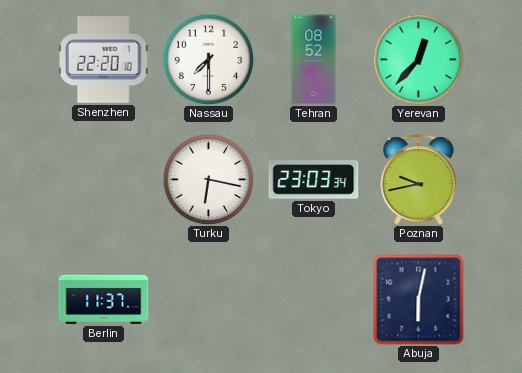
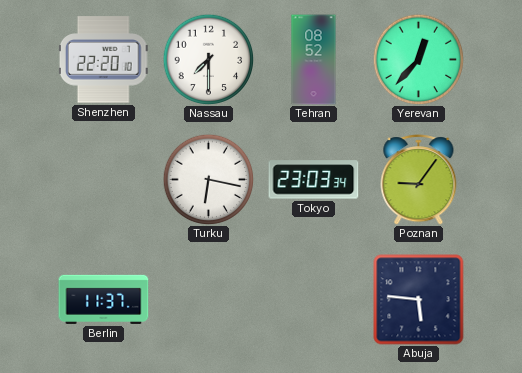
Poznan: 9:43 -> 9:06 (419, 180)
Abuja: 6:02 -> 5:46 (419, 300)
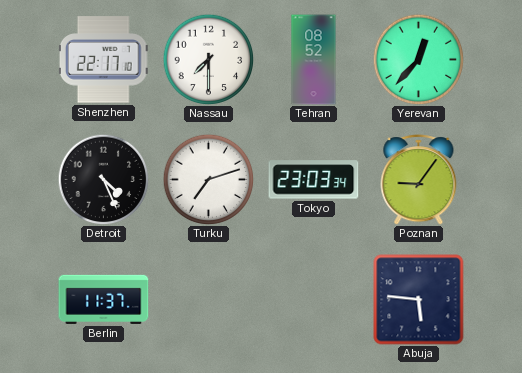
Shenzhen: 22:20 -> 22:17 (103, 60)
Detroit: none -> 4:26 (103, 179)
Turku: 6:17 -> 7:12 (208, 179)
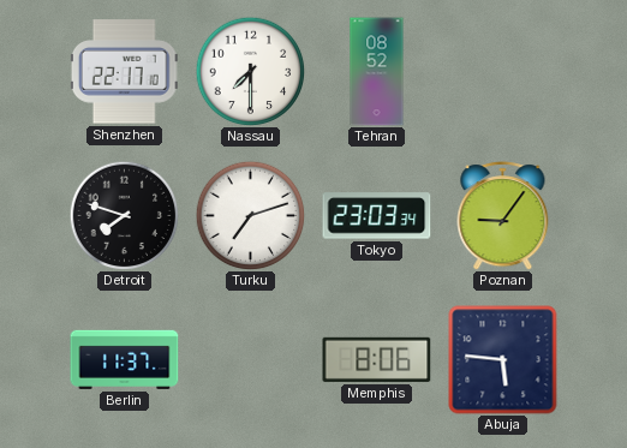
Yerevan: 12:37 -> none (418, 59)
Detroit: 4:26 -> 7:48 (124, 215)
Memphis: none -> 8:06 (377, 359)
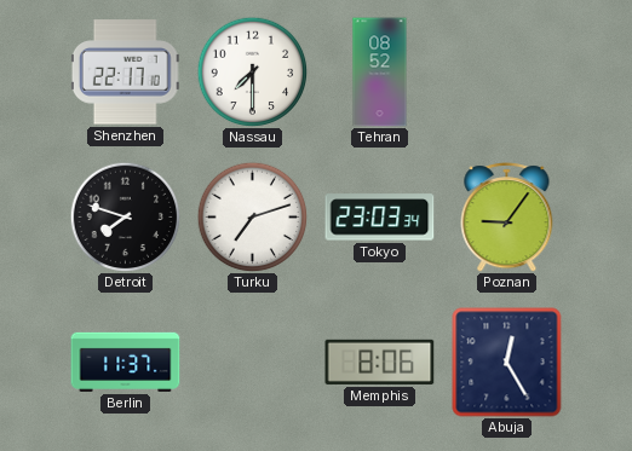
Abuja: 5:46 -> 12:25 (507, 363)
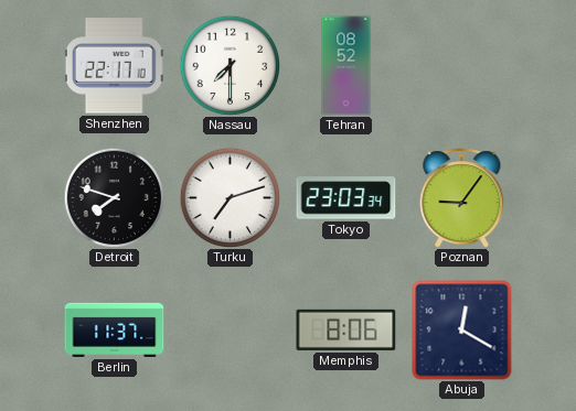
Abuja: 12:25 -> 12:20 (462, 331)
